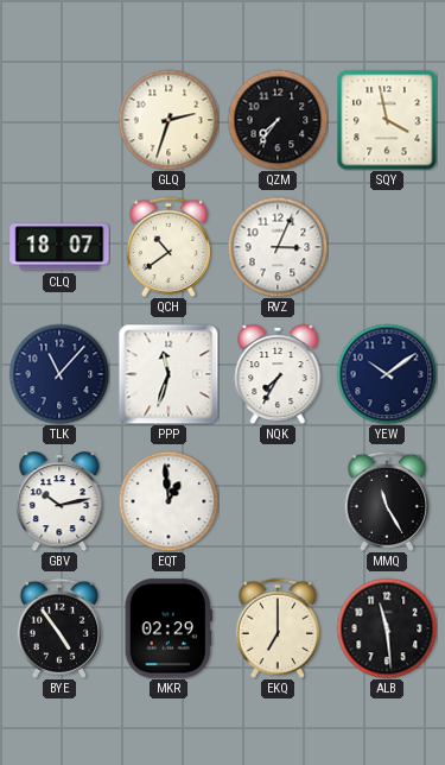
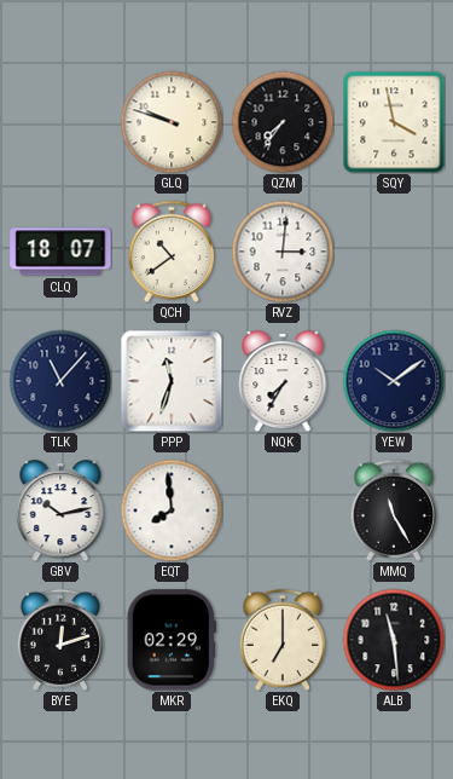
GLQ: 2:33 -> 9:48 (172, 122)
RVZ: 3:04 -> 3:01 (283, 252)
EQT: 12:59 -> 7:59 (172, 510)
BYE: 4:54 -> 12:12 (60, 640)
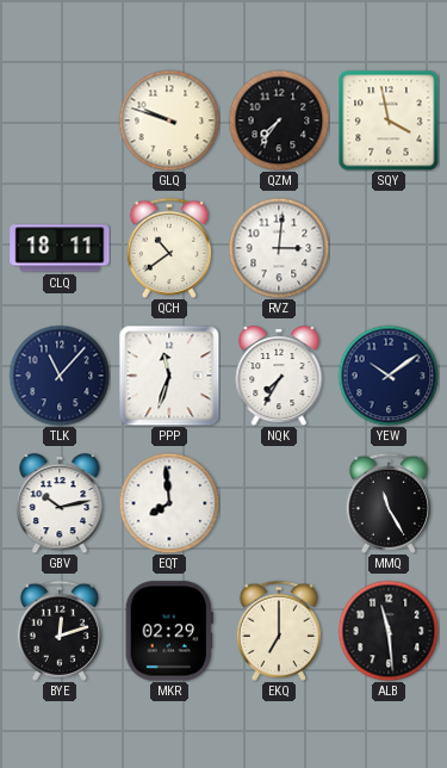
CLQ: 18:07 -> 18:11 (60, 248)
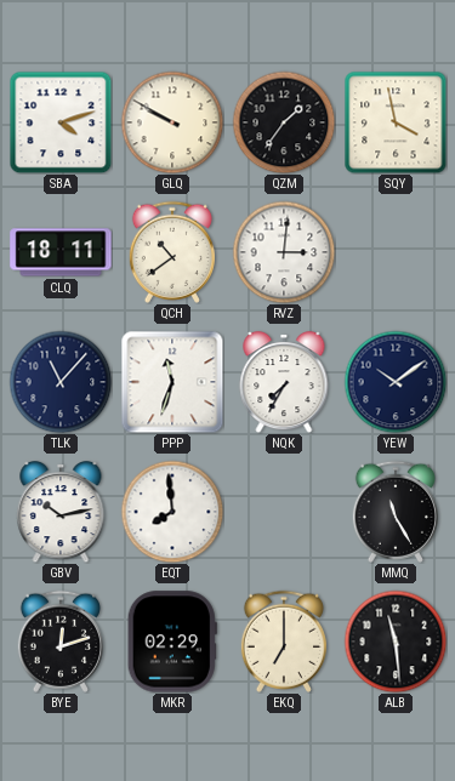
SBA: none -> 4:12 (61, 122)
GLQ: 9:48 -> 9:50 (172, 122)
QZM: 7:36 -> 1:36 (284, 122)
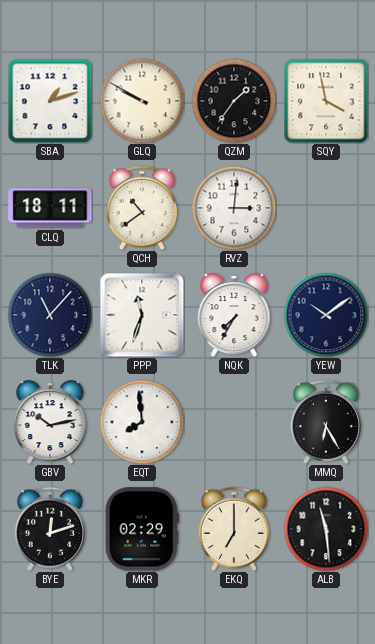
SBA: 4:12 -> 1:12 (50, 101)
MMQ: 11:25 -> 6:25 (326, 422)
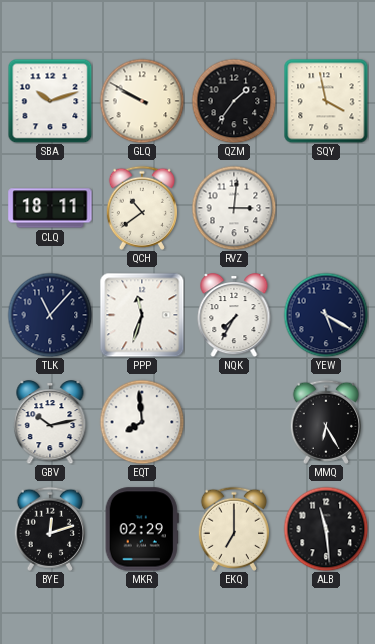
SBA: 1:12 -> 10:12 (50, 101)
YEW: 10:09 -> 5:20 (326, 315)
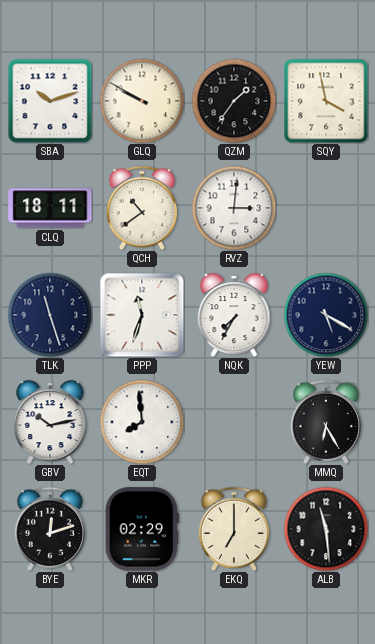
TLK: 11:07 -> 11:27 (50, 315)
